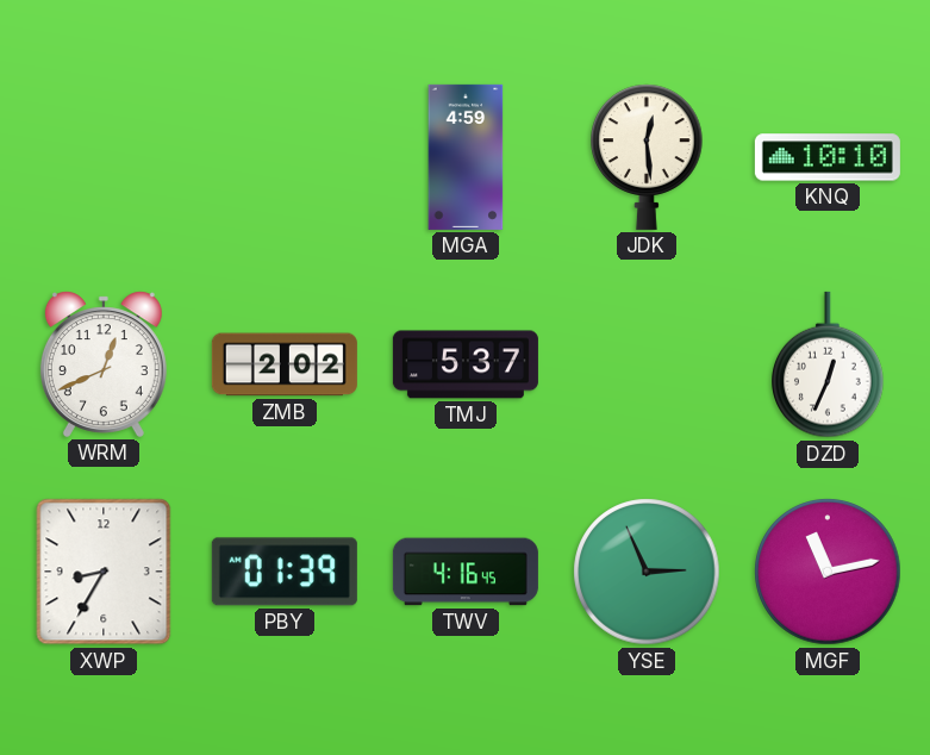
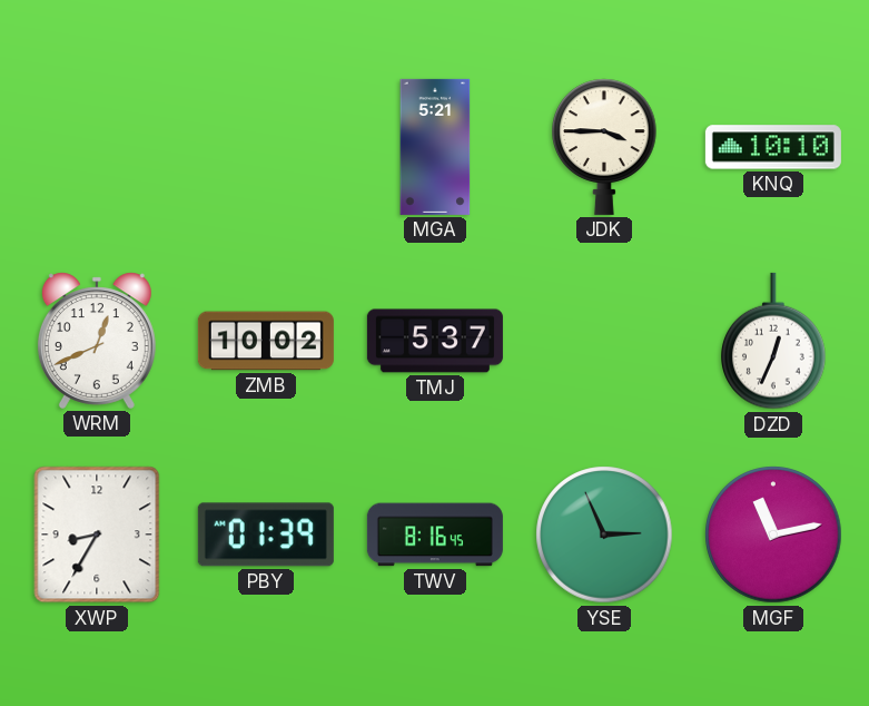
MGA: 4:59 -> 5:21 (435, 147)
JDK: 12:29 -> 3:45 (605, 147)
ZMB: 2:02 -> 10:02 (266, 341)
TWV: 4:16 -> 8:16 (435, 535)
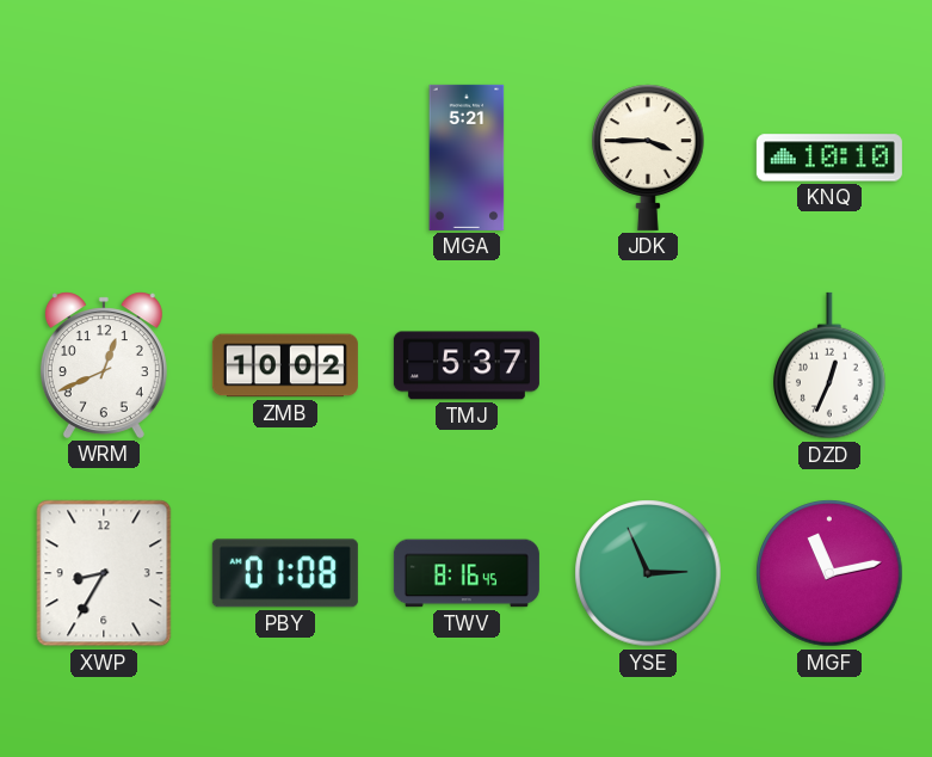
PBY: 01:39 -> 01:08 (285, 573)
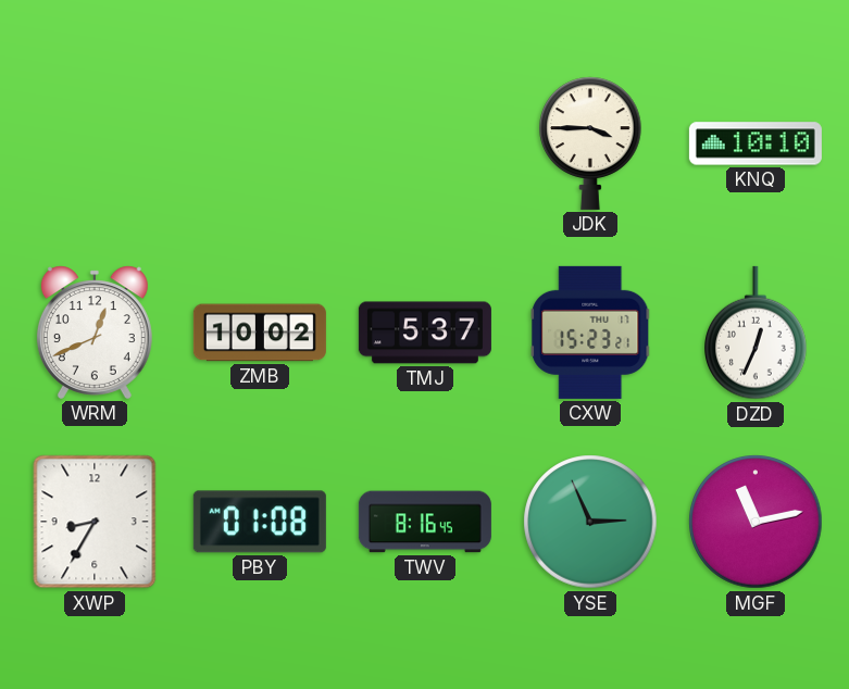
MGA: 5:21 -> none (467, 158)
CXW: none -> 15:23 (590, 333)
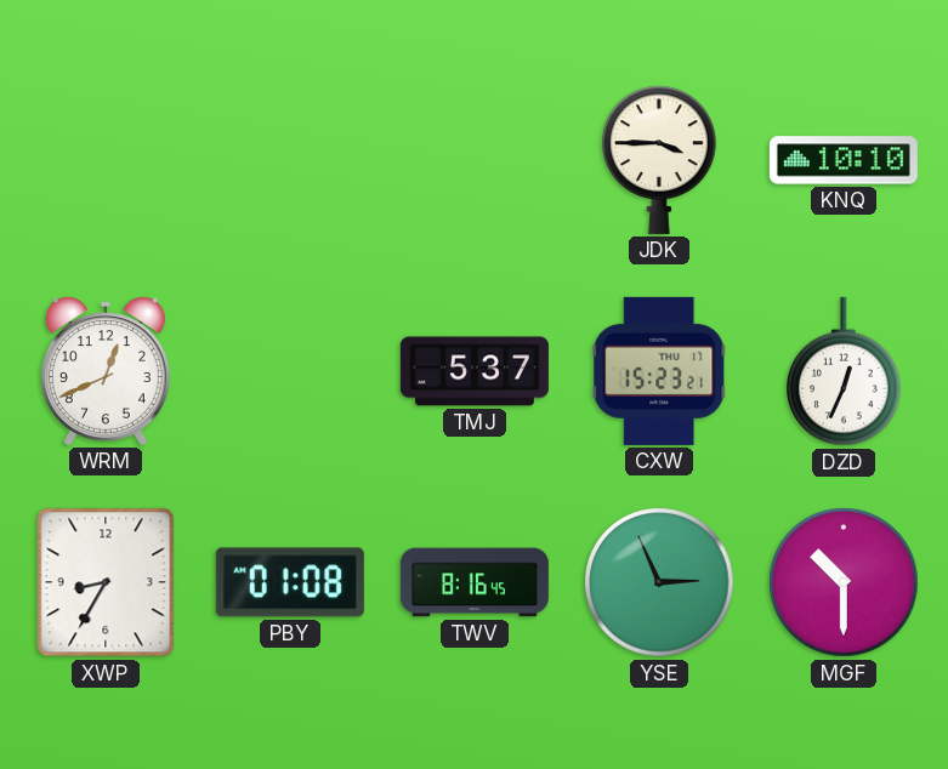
ZMB: 10:02 -> none (260, 333)
MGF: 11:13 -> 10:30 (844, 582)
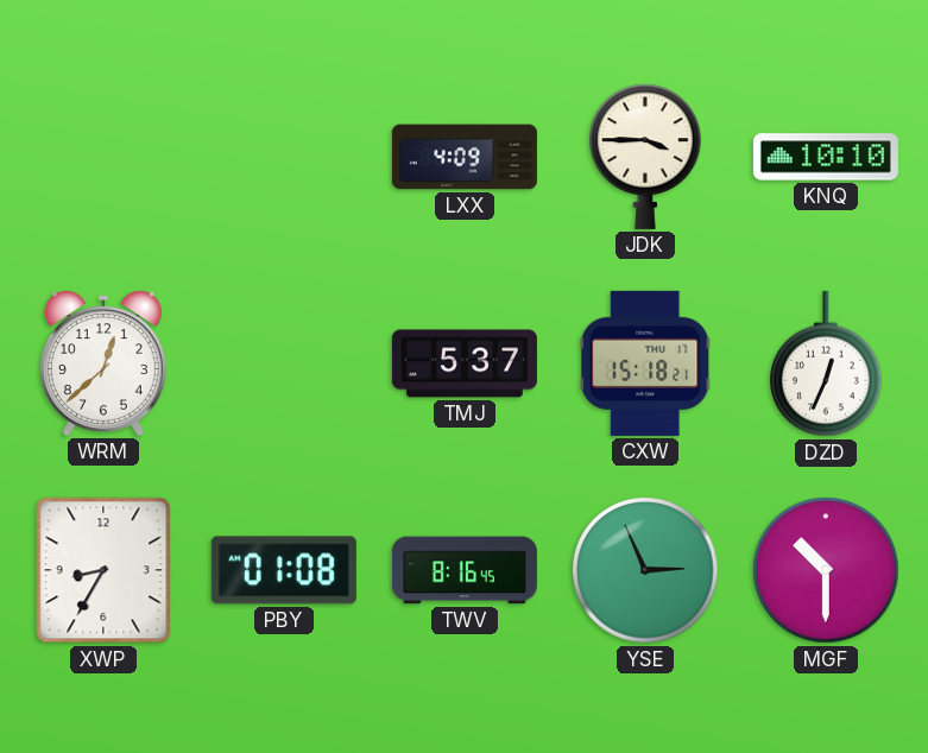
LXX: none -> 4:09 (465, 157)
WRM: 12:41 -> 12:38 (103, 363)
CXW: 15:23 -> 15:18 (645, 363)
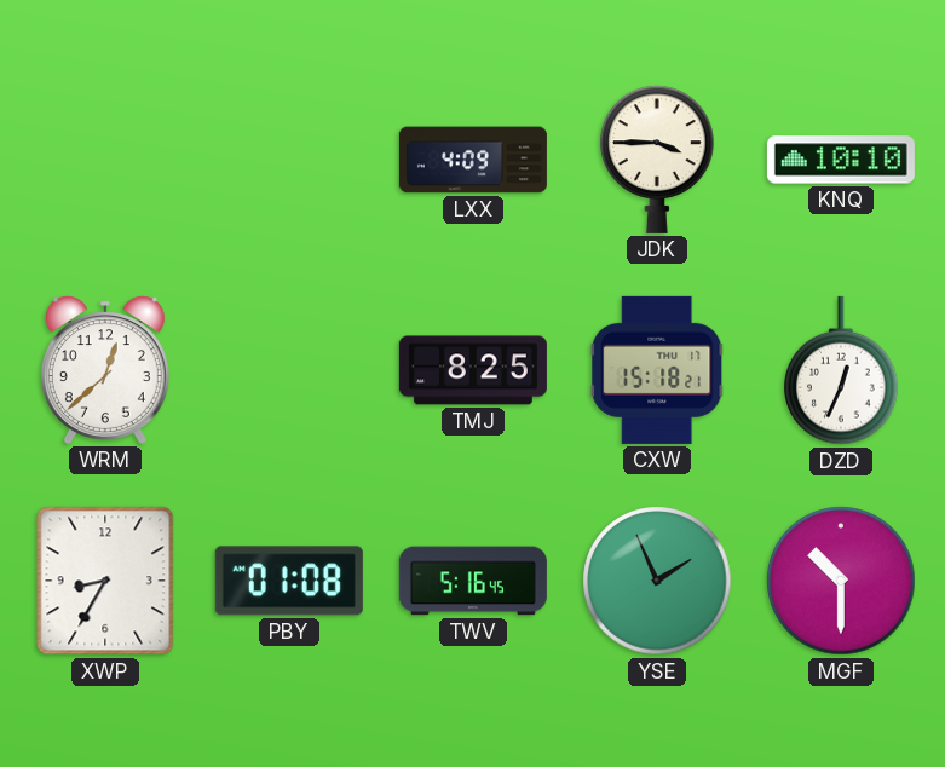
TMJ: 5:37 -> 8:25 (473, 370)
TWV: 8:16 -> 5:16 (473, 581)
YSE: 2:56 -> 1:56 (657, 581)
